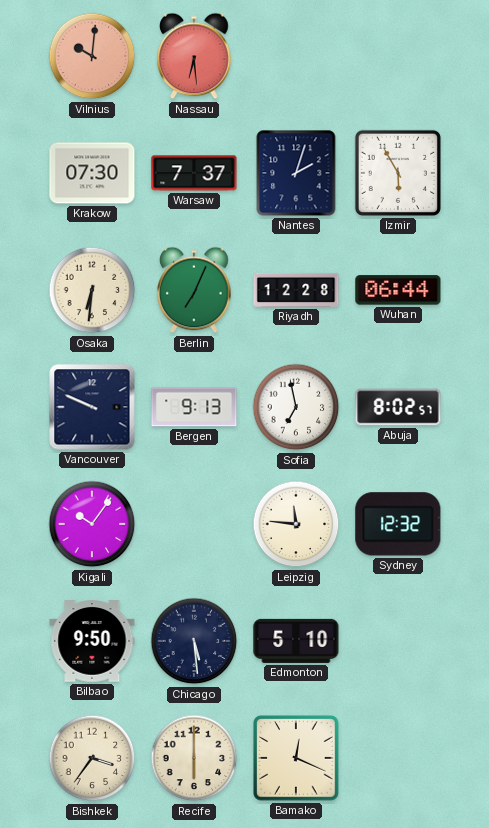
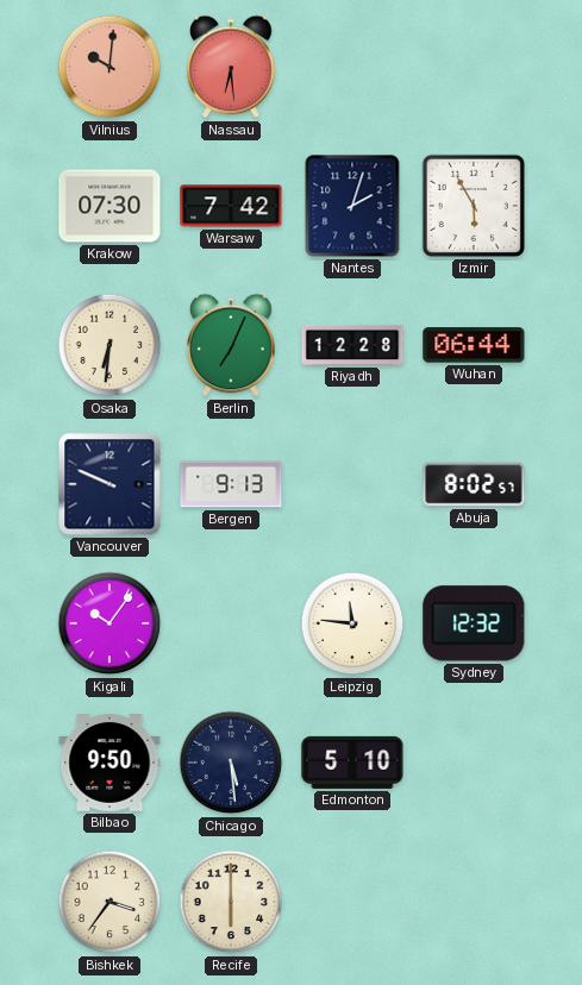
Warsaw: 7:37 -> 7:42 (231, 206)
Sofia: 6:58 -> none (296, 407)
Bamako: 12:19 -> none (296, 758)
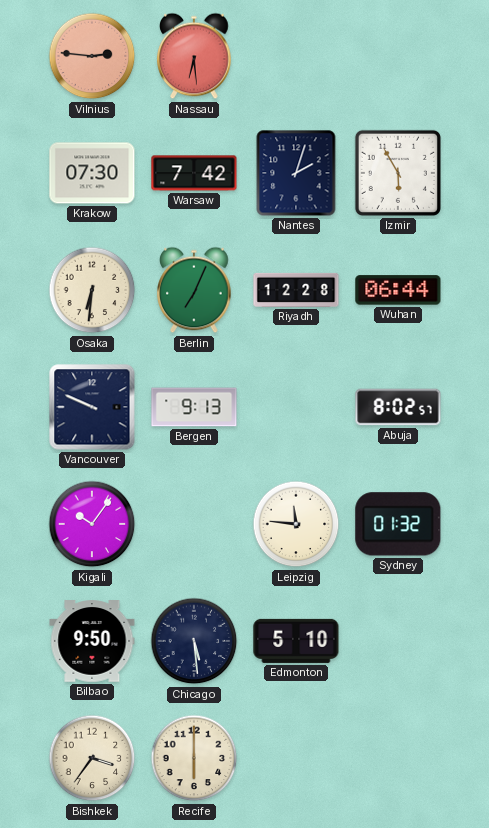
Vilnius: 10:01 -> 2:46 (92, 56)
Sydney: 12:32 -> 01:32 (398, 524)
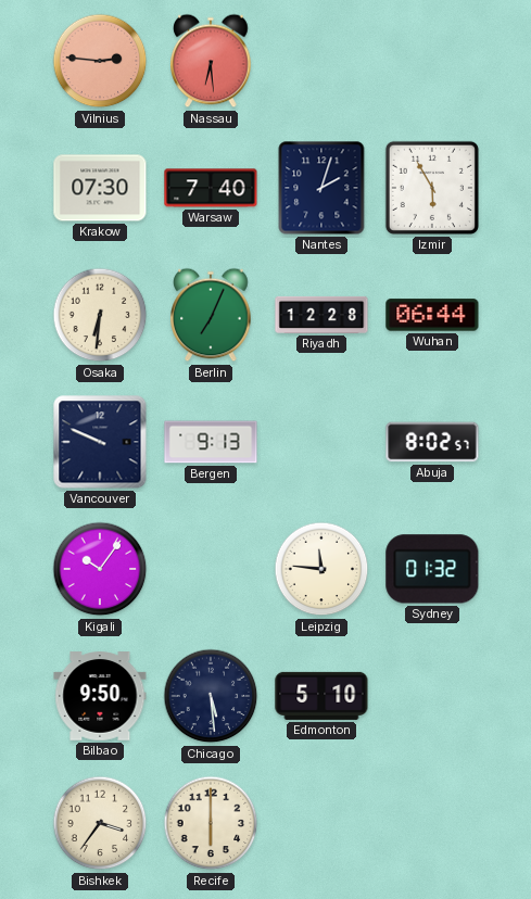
Warsaw: 7:42 -> 7:40 (211, 188)
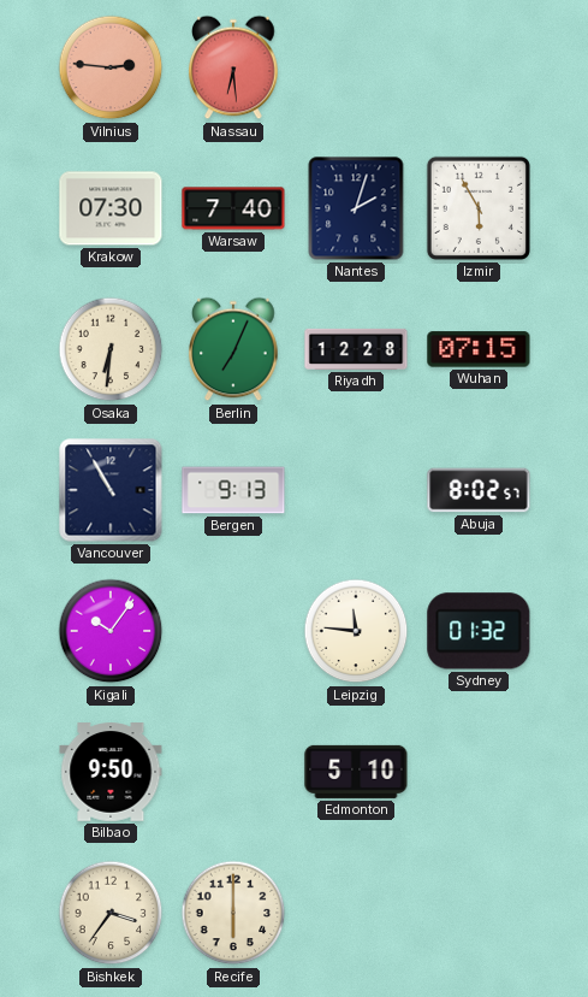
Wuhan: 06:44 -> 07:15 (479, 349)
Vancouver: 9:49 -> 10:55 (111, 490)
Chicago: 5:29 -> none (211, 696)
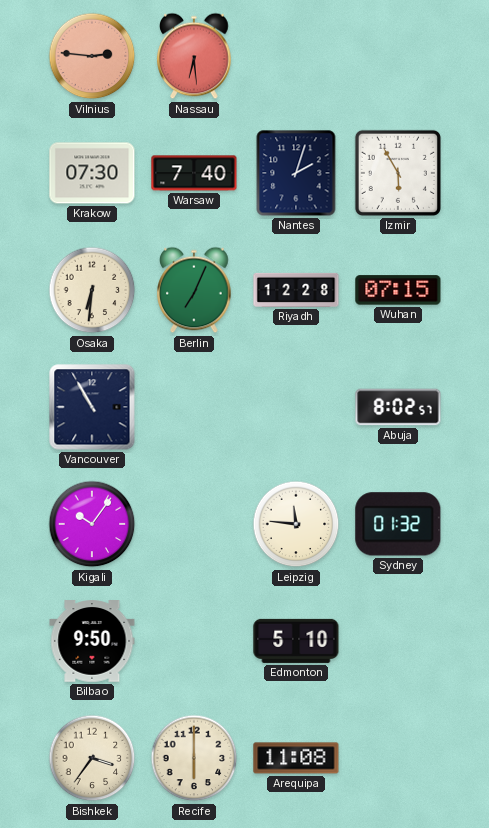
Bergen: 9:13 -> none (233, 490)
Arequipa: none -> 11:08 (296, 758)
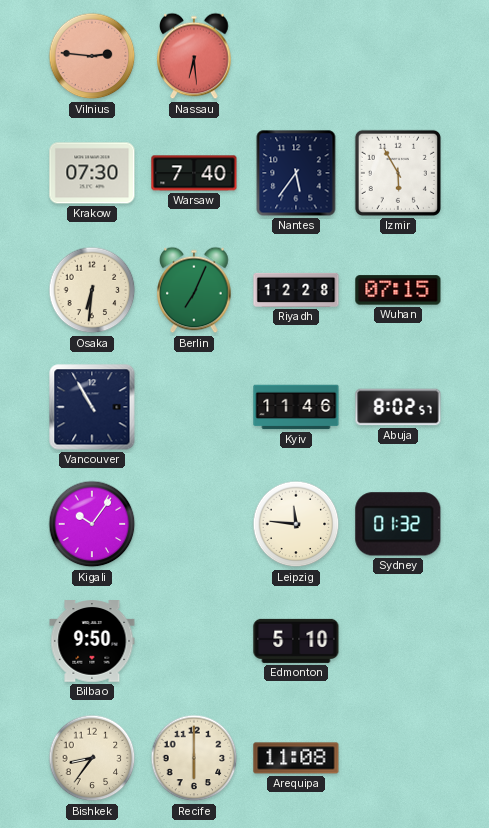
Nantes: 2:03 -> 5:36 (296, 173)
Kyiv: none -> 11:46 (296, 407)
Bishkek: 3:36 -> 8:36 (92, 758)
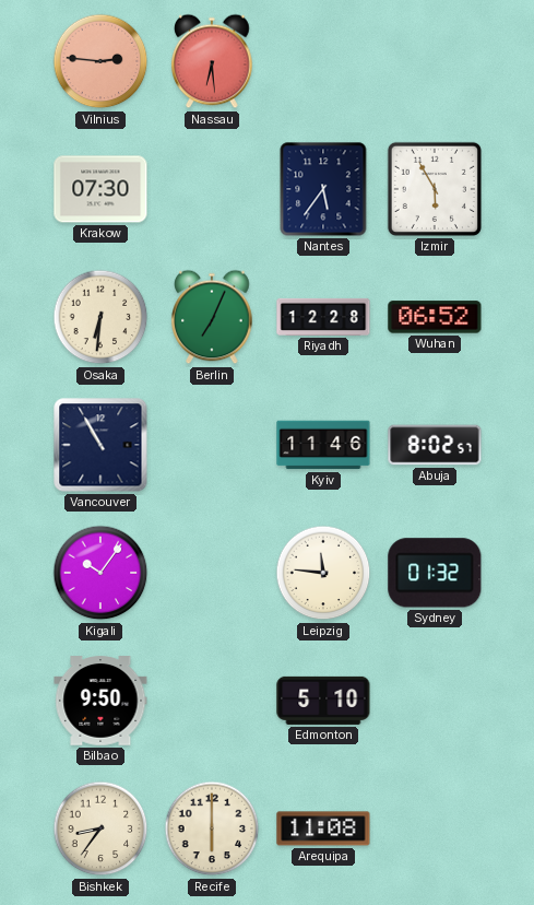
Warsaw: 7:40 -> none (194, 173)
Wuhan: 07:15 -> 06:52 (435, 317)
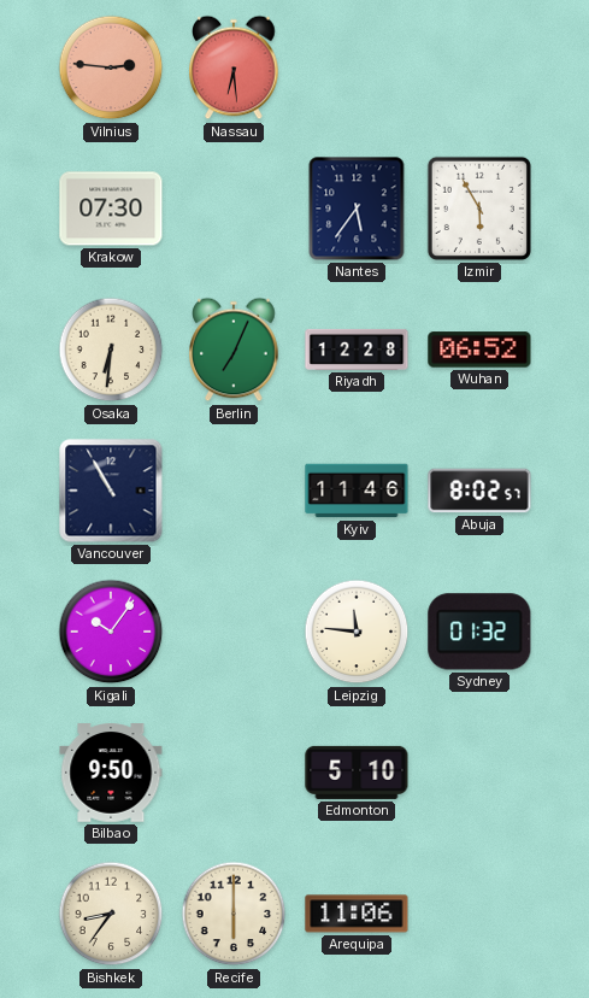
Arequipa: 11:08 -> 11:06 (357, 914)
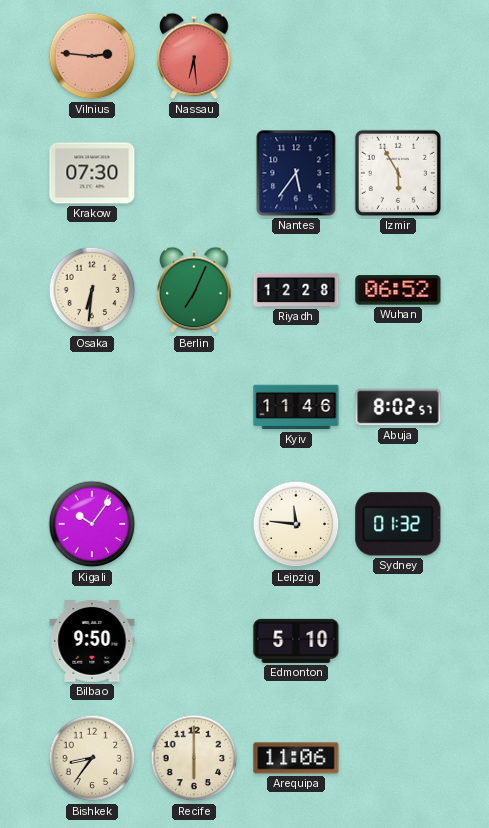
Vancouver: 10:55 -> none (111, 491)
